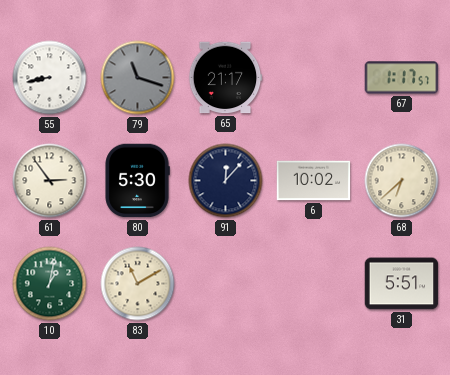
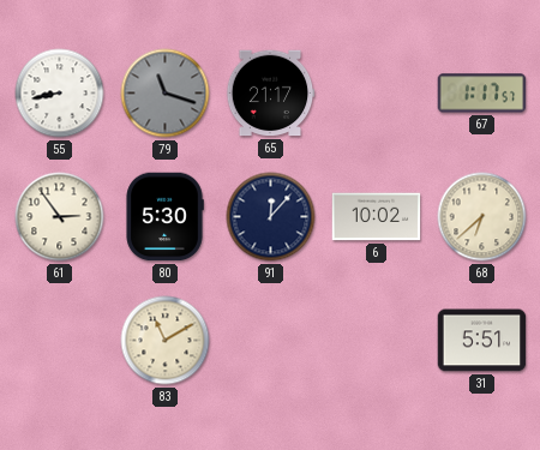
10: 1:02 -> none (50, 284)
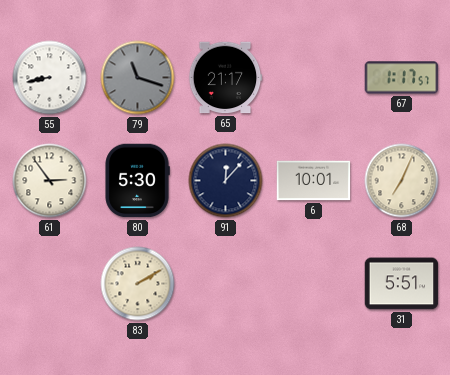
6: 10:02 -> 10:01 (314, 181)
68: 6:38 -> 7:04 (402, 181)
83: 11:10 -> 2:10 (138, 284)
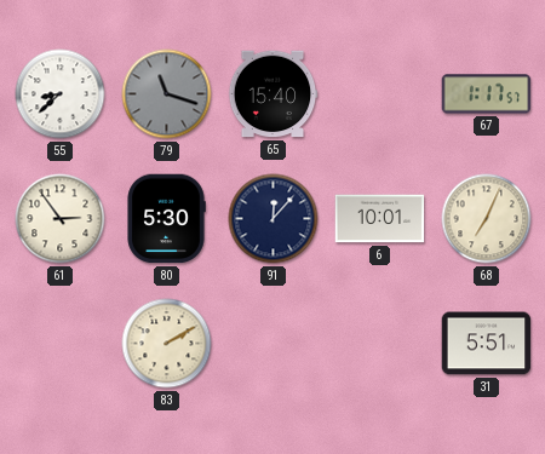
55: 8:43 -> 8:38 (61, 94)
65: 21:17 -> 15:40 (272, 94)
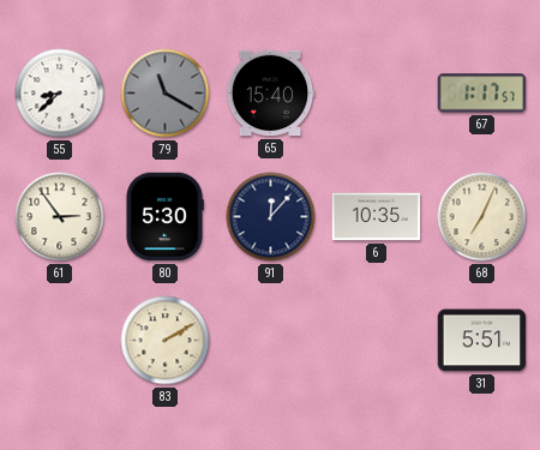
79: 11:18 -> 11:20 (166, 94)
6: 10:01 -> 10:35 (377, 217)
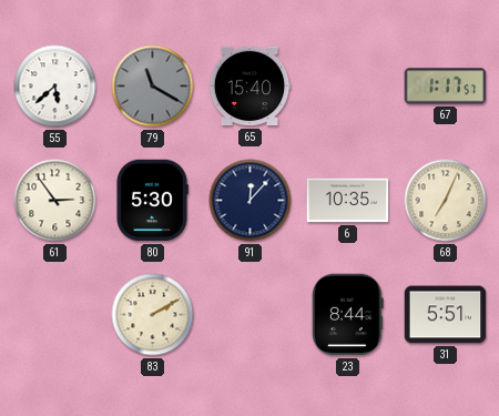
55: 8:38 -> 5:38 (55, 87)
23: none -> 8:44 (347, 315)
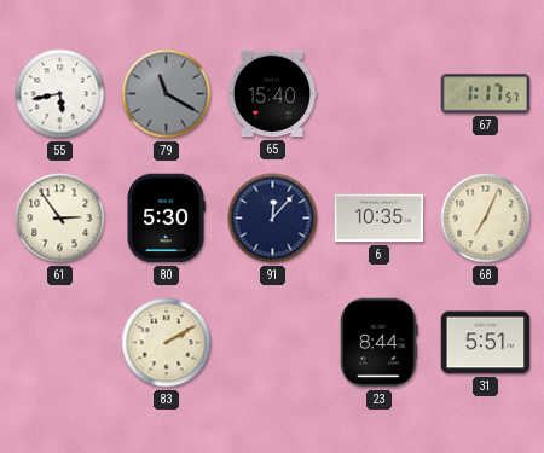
55: 5:38 -> 5:43 (60, 94)
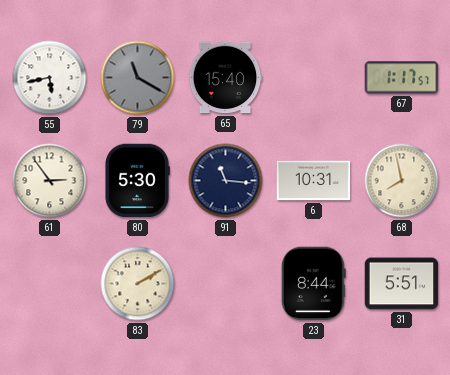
91: 12:07 -> 11:16 (226, 181)
6: 10:35 -> 10:31 (314, 181)
68: 7:04 -> 7:58 (402, 181)
